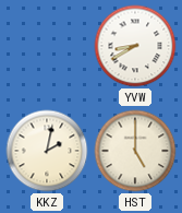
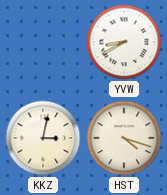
KKZ: 2:02 -> 3:02 (43, 138)
HST: 5:00 -> 4:18 (124, 138)
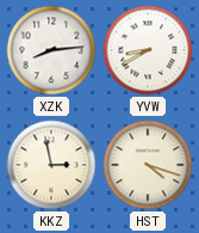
XZK: none -> 8:14 (51, 50)
KKZ: 3:02 -> 2:58 (51, 165)
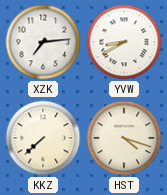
XZK: 8:14 -> 7:14 (43, 42)
KKZ: 2:58 -> 7:38 (43, 138)
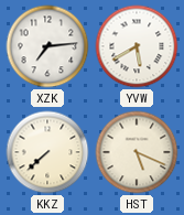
YVW: 8:40 -> 5:40 (137, 46)
HST: 4:18 -> 5:19 (137, 152)
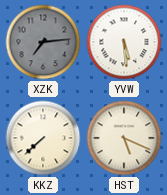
XZK dial: white -> grey (43, 42)
YVW: 5:40 -> 5:29 (124, 42)
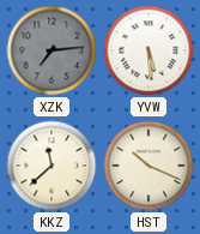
KKZ: 7:38 -> 11:38 (51, 166)
HST: 5:19 -> 10:19 (149, 166)
